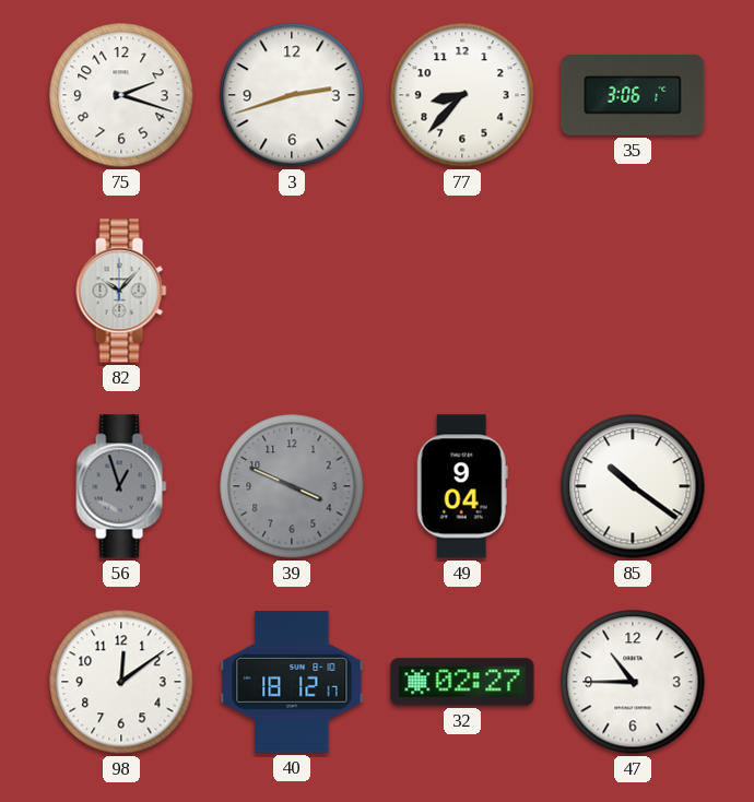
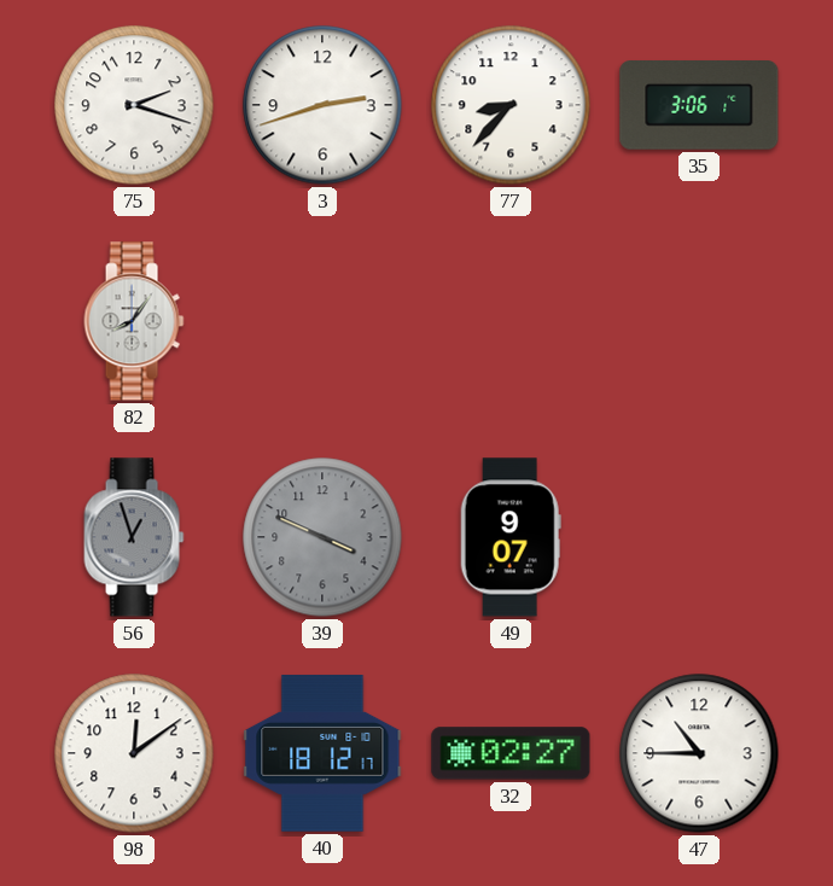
82: 10:07 -> 8:06 (134, 321)
49: 9:04 -> 9:07 (511, 537)
85: 10:21 -> none (633, 486)
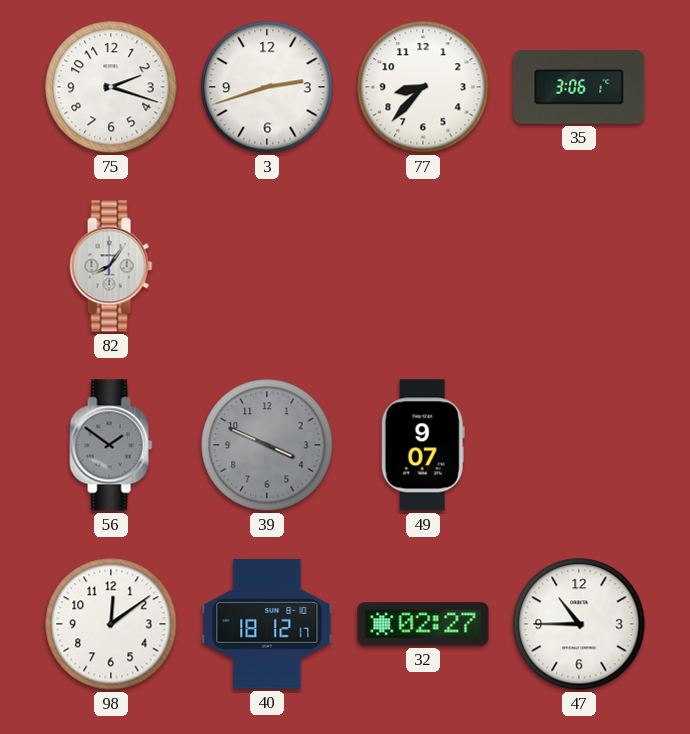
56: 12:57 -> 1:51 (111, 445)
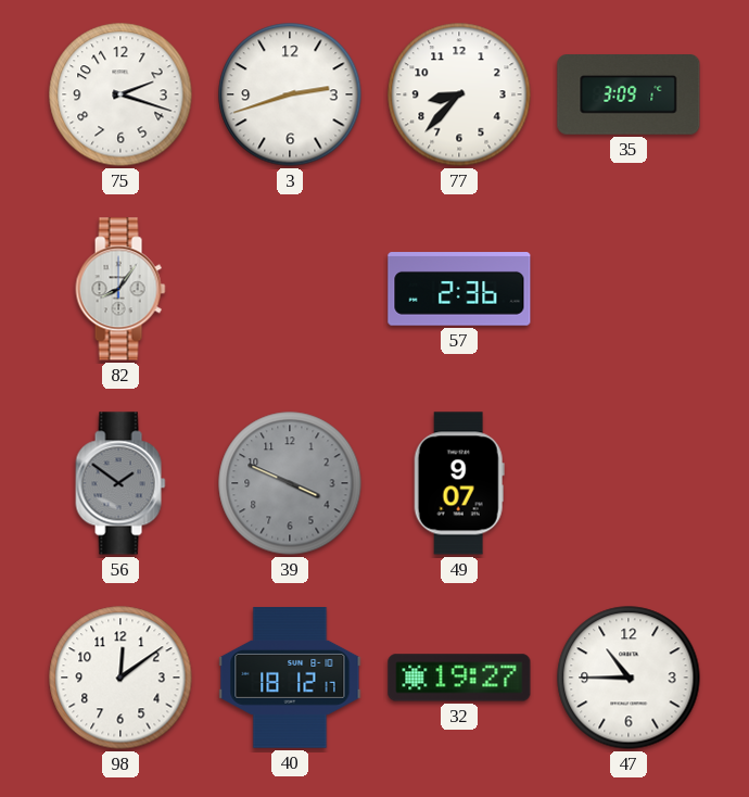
35: 3:06 -> 3:09 (629, 96)
57: none -> 2:36 (459, 289)
32: 02:27 -> 19:27 (459, 678)
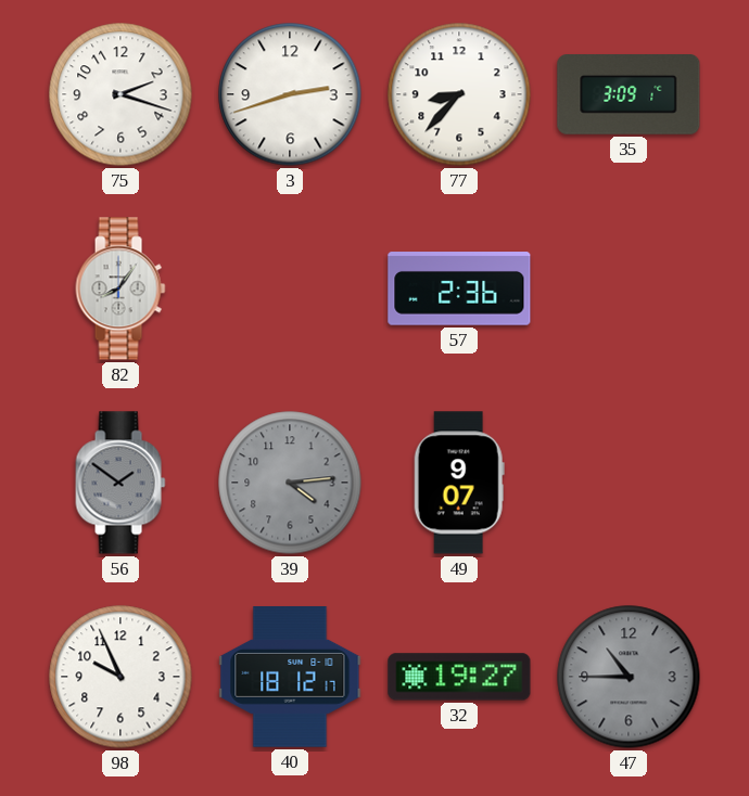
39: 3:49 -> 4:14 (290, 483)
98: 12:09 -> 9:56 (120, 677)
47 dial: white -> grey (629, 677)
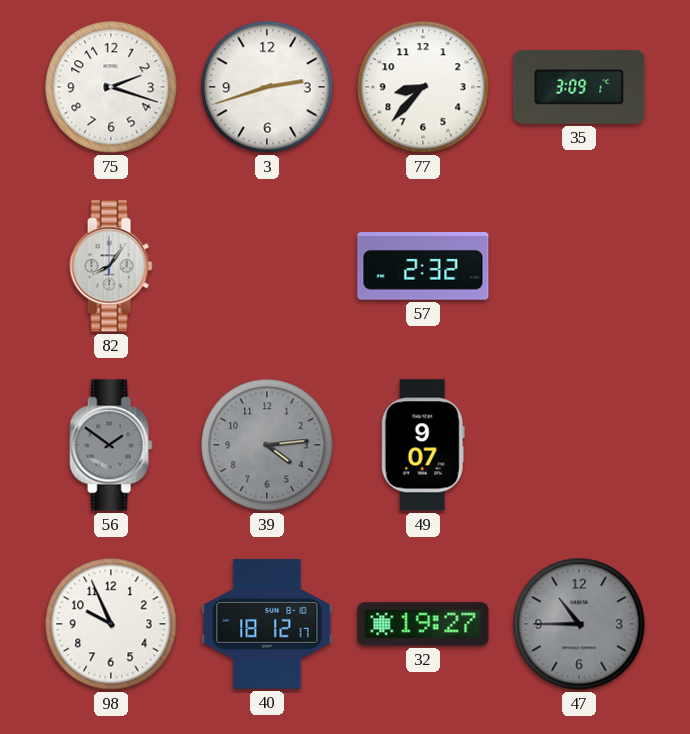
57: 2:36 -> 2:32 (423, 266)
